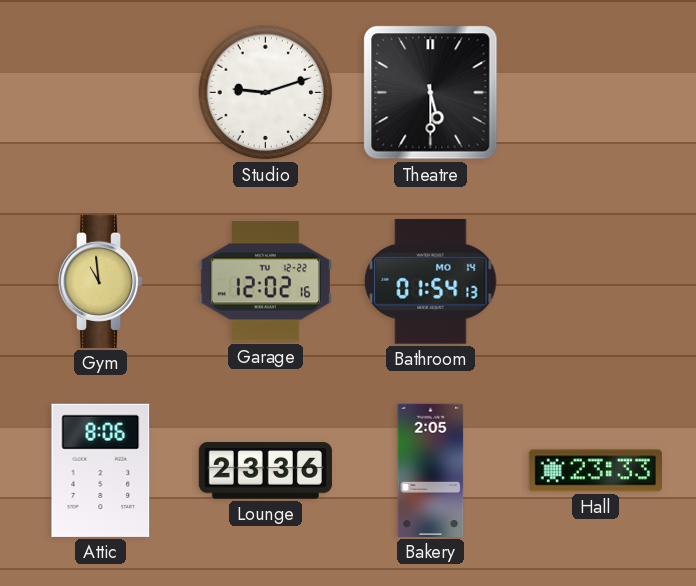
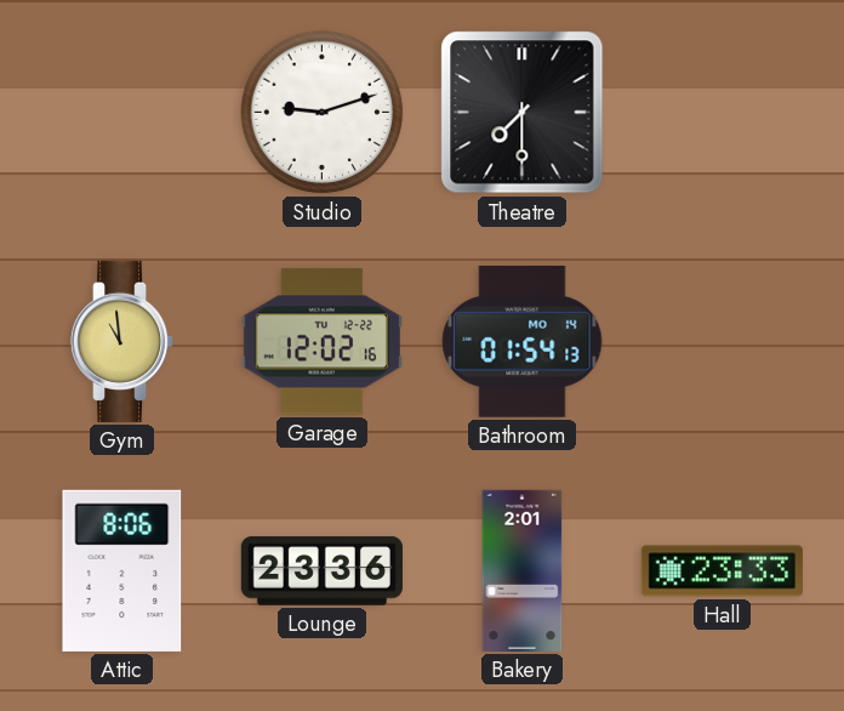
Theatre: 5:30 -> 7:30 (523, 113)
Bakery: 2:05 -> 2:01 (523, 570)
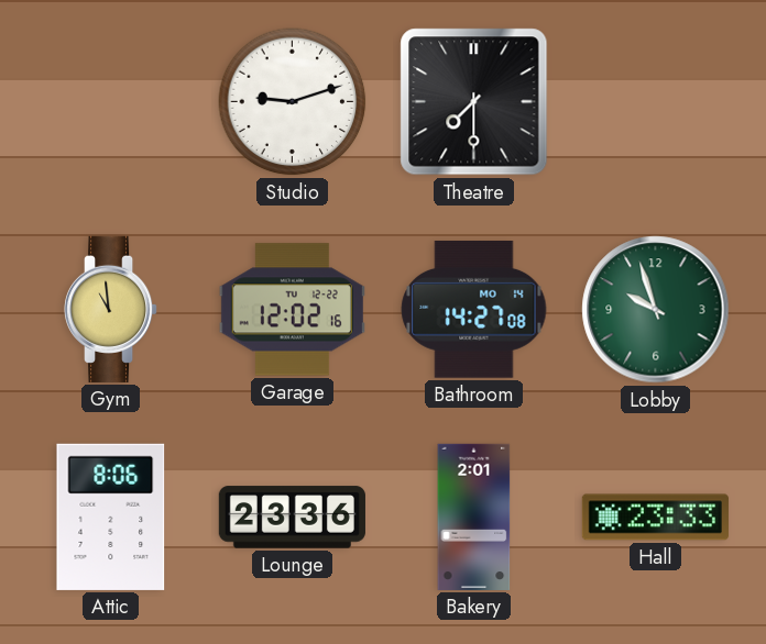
Bathroom: 01:54 -> 14:27 (474, 309)
Lobby: none -> 9:57 (656, 310)
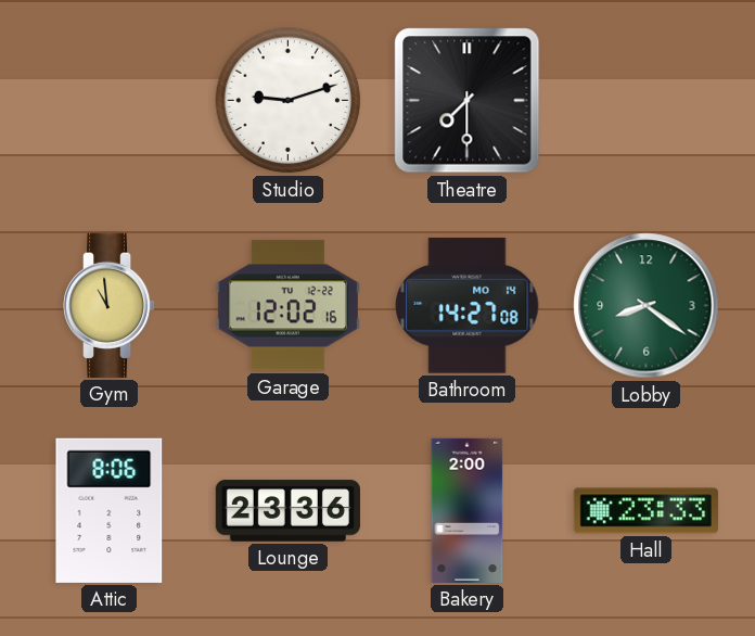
Lobby: 9:57 -> 8:21 (647, 306)
Bakery: 2:01 -> 2:00 (468, 510)
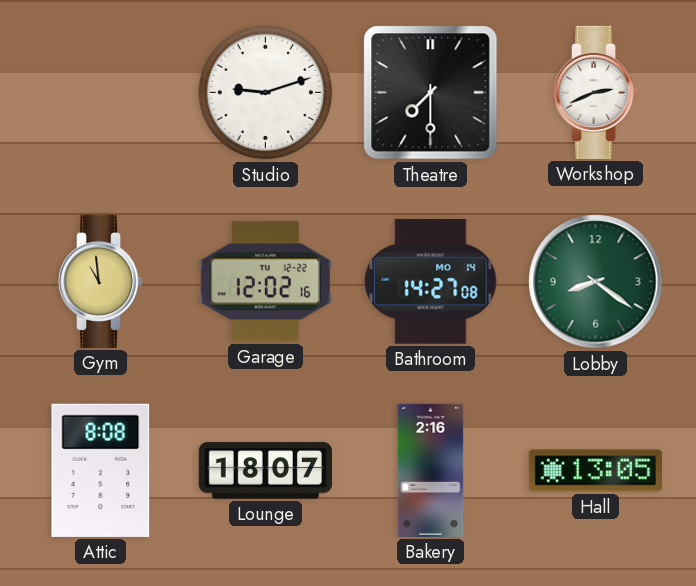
Workshop: none -> 2:41 (597, 92)
Attic: 8:06 -> 8:08 (101, 470)
Lounge: 23:36 -> 18:07 (265, 471)
Bakery: 2:00 -> 2:16 (431, 470)
Hall: 23:33 -> 13:05 (595, 471)
